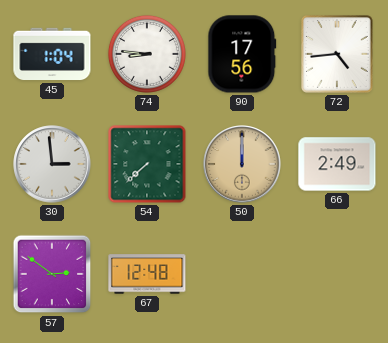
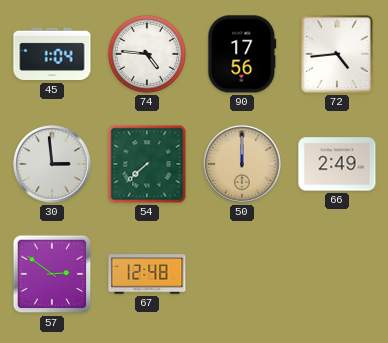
74: 8:46 -> 4:46 (147, 54)
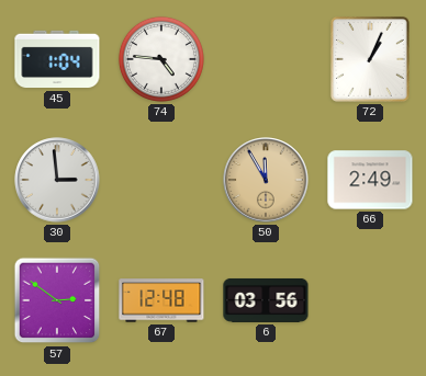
90: 17:56 -> none (242, 54)
72: 4:44 -> 1:04 (371, 60)
54: 7:38 -> none (147, 164)
50: 12:00 -> 11:55 (266, 180)
6: none -> 03:56 (266, 300)
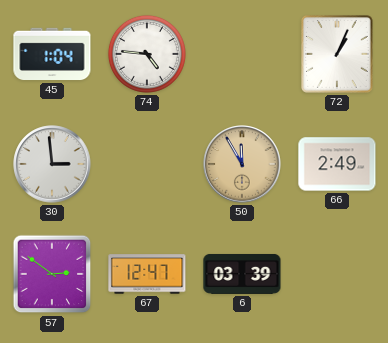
67: 12:48 -> 12:47 (147, 274)
6: 03:56 -> 03:39 (242, 274)
